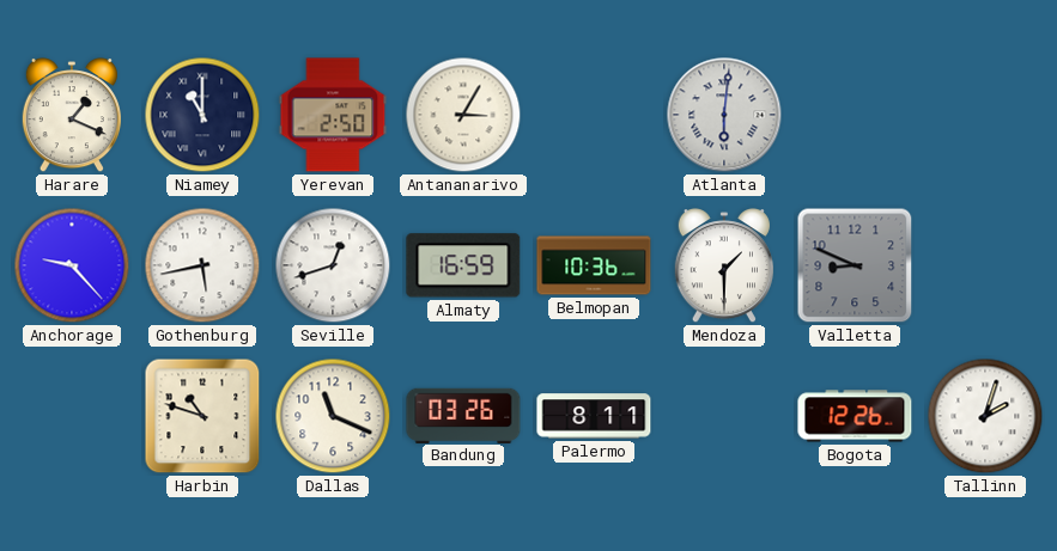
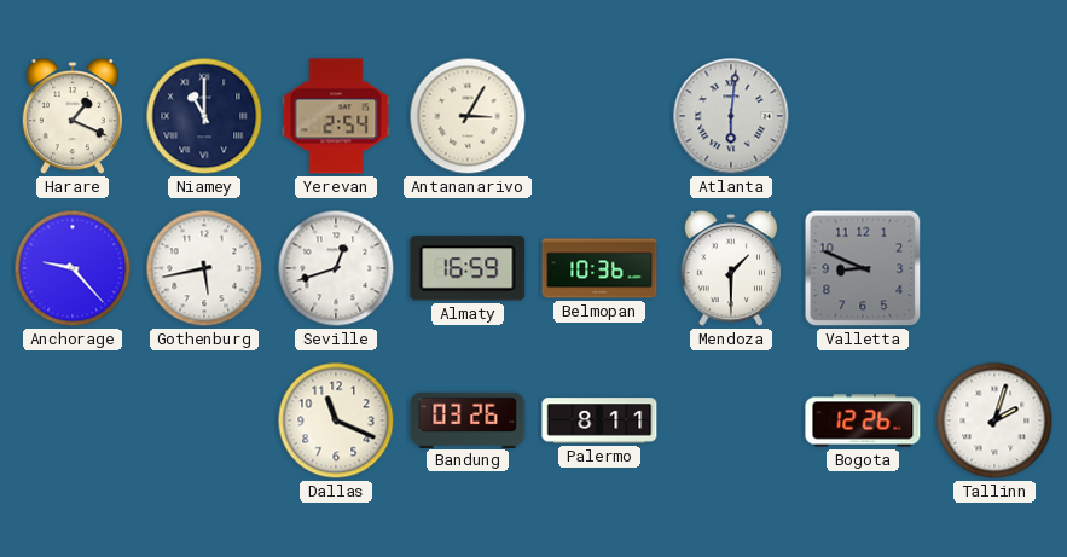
Yerevan: 2:50 -> 2:54 (336, 116)
Harbin: 10:48 -> none (202, 416)
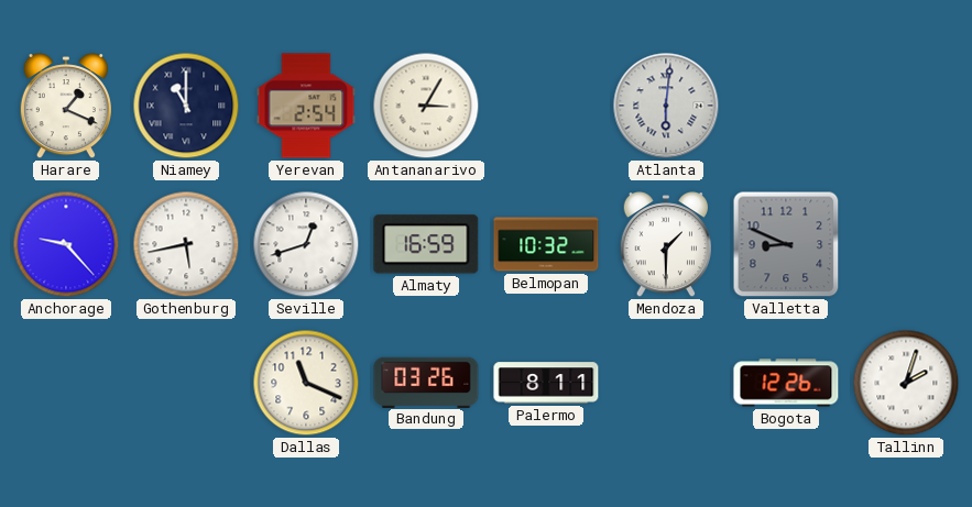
Belmopan: 10:36 -> 10:32 (546, 244)
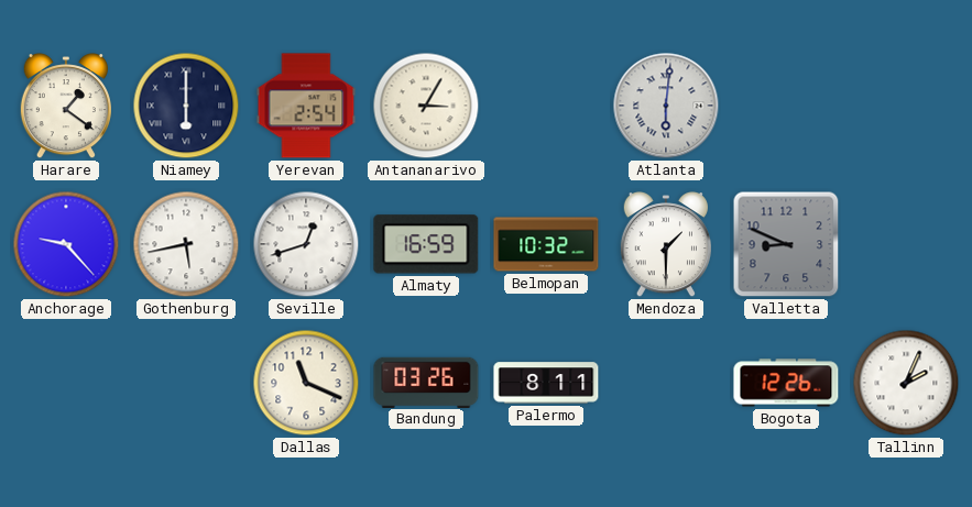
Harare: 1:19 -> 1:21 (66, 107)
Niamey: 11:00 -> 6:00 (186, 106)
Tallinn: 2:03 -> 2:04 (906, 383)
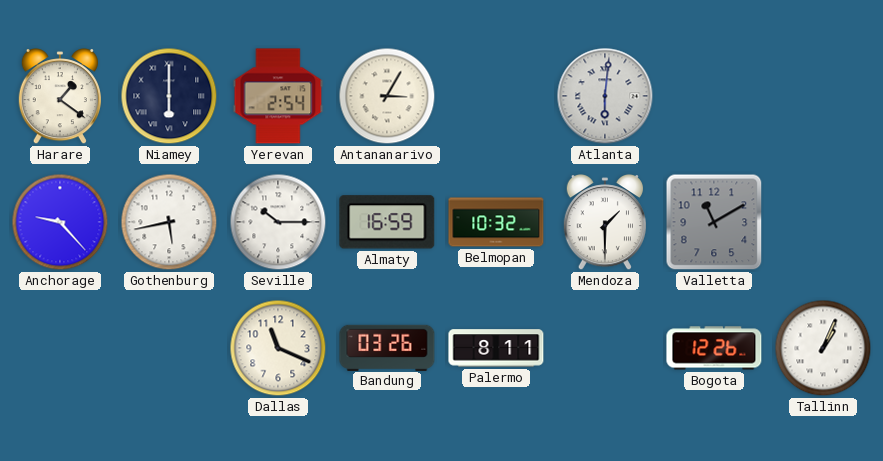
Seville: 12:42 -> 10:15 (278, 222)
Valletta: 8:49 -> 11:10 (714, 222)
Tallinn: 2:04 -> 1:04 (823, 348)
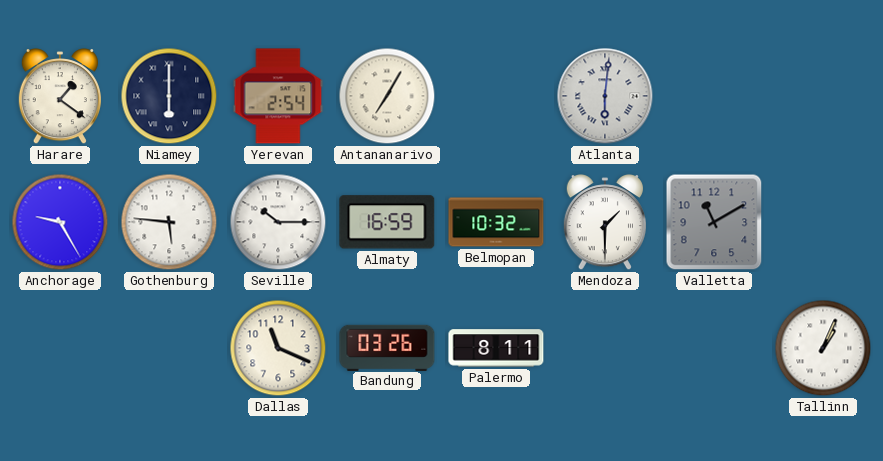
Antananarivo: 3:05 -> 7:05 (387, 96)
Anchorage: 9:23 -> 9:25 (60, 222)
Gothenburg: 5:43 -> 5:46 (169, 222)
Bogota: 12:26 -> none (714, 348)
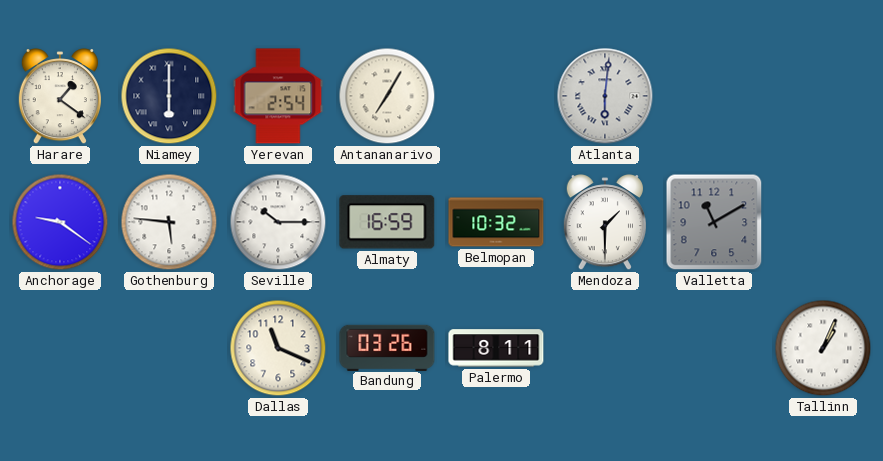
Anchorage: 9:25 -> 9:21 (60, 222)
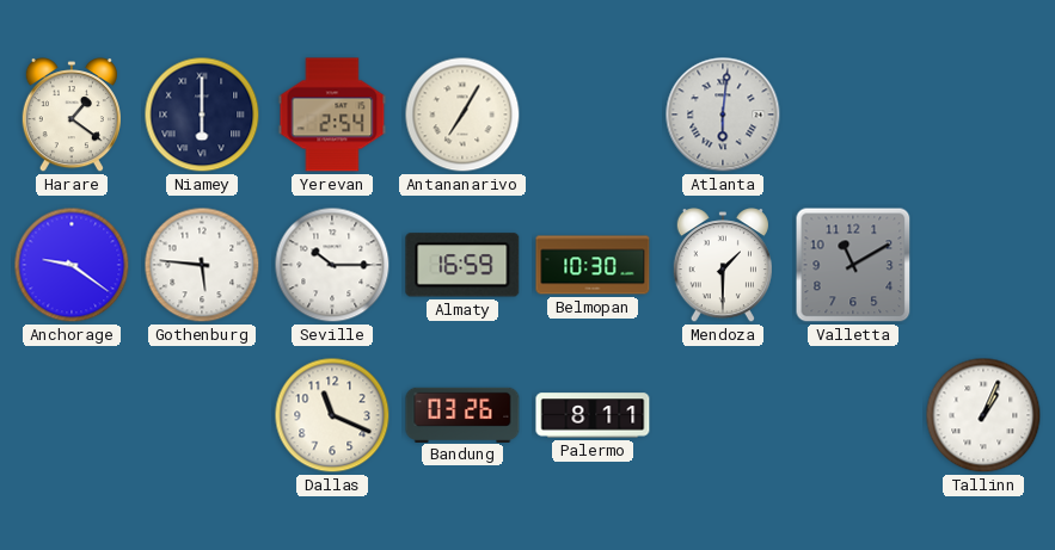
Belmopan: 10:32 -> 10:30 (593, 265)
